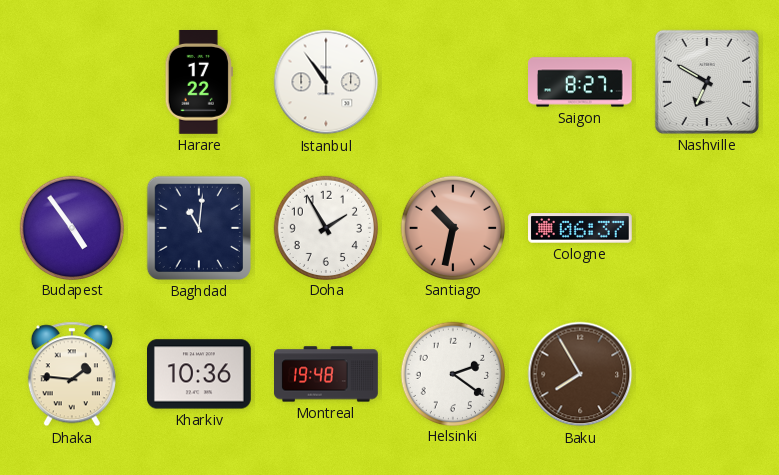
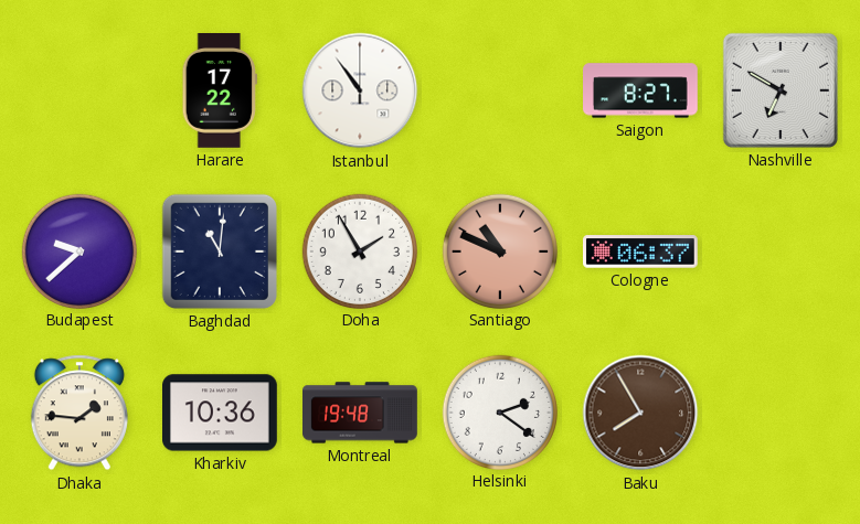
Budapest: 4:54 -> 9:38 (78, 250)
Santiago: 10:32 -> 10:49 (499, 250)
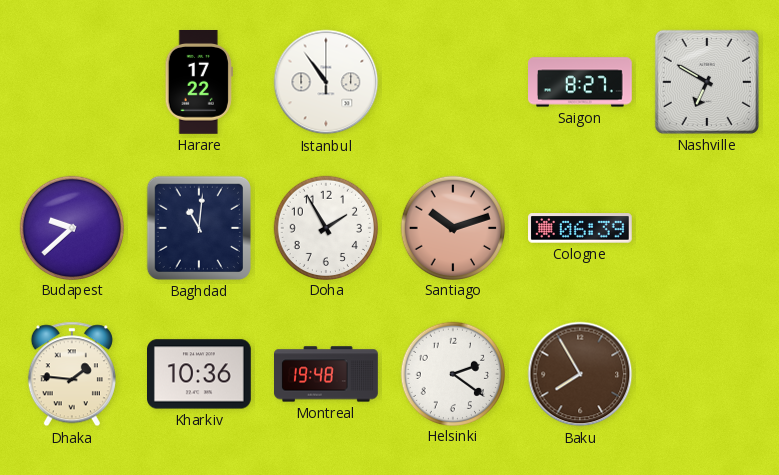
Santiago: 10:49 -> 10:12 (452, 227)
Cologne: 06:37 -> 06:39 (581, 228)
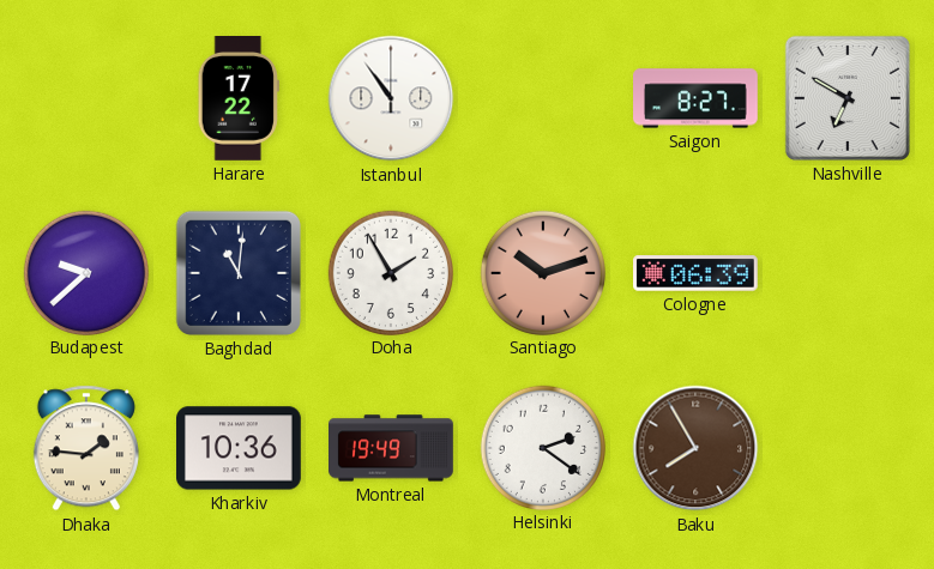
Montreal: 19:48 -> 19:49 (392, 448)
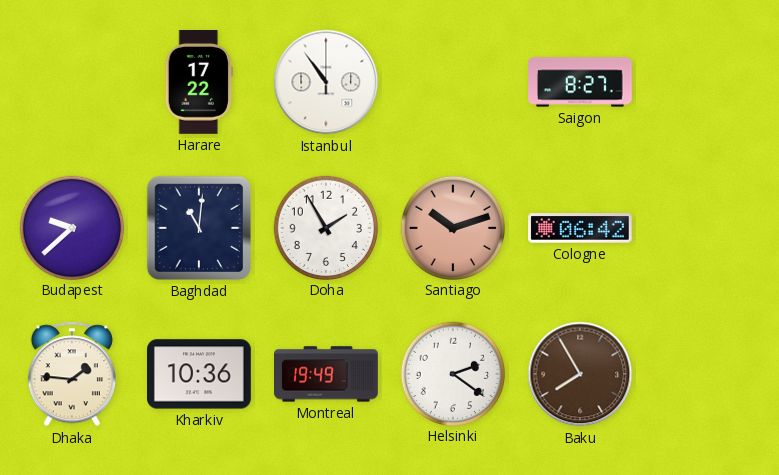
Nashville: 6:50 -> none (848, 98)
Cologne: 06:39 -> 06:42 (581, 228)
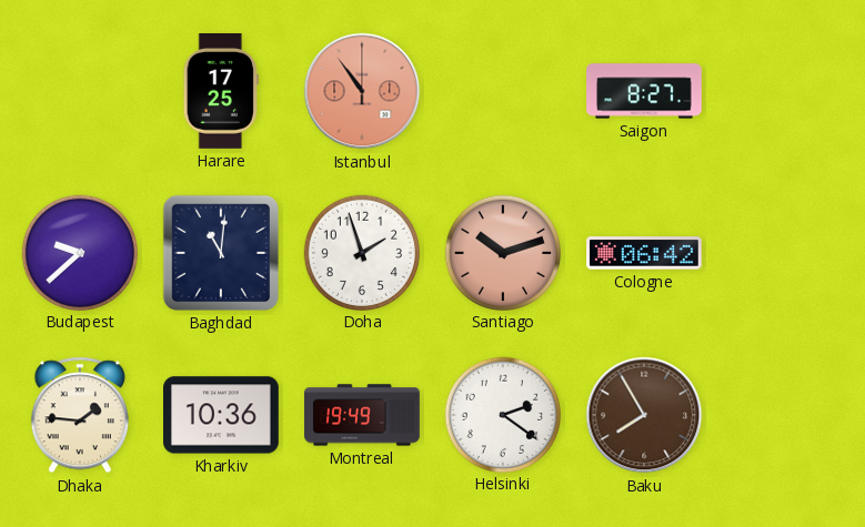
Harare: 17:22 -> 17:25 (221, 92)
Istanbul dial: white -> salmon (362, 91)
Doha: 1:55 -> 1:57 (361, 252)
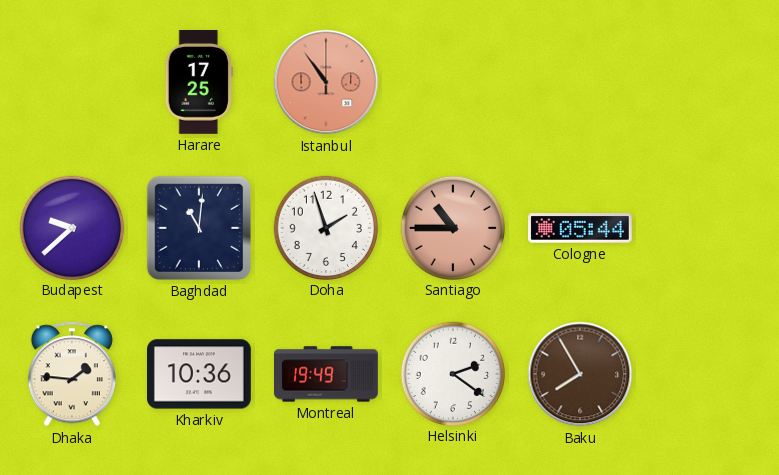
Saigon: 8:27 -> none (645, 91)
Santiago: 10:12 -> 10:45 (452, 227)
Cologne: 06:42 -> 05:44 (581, 228)
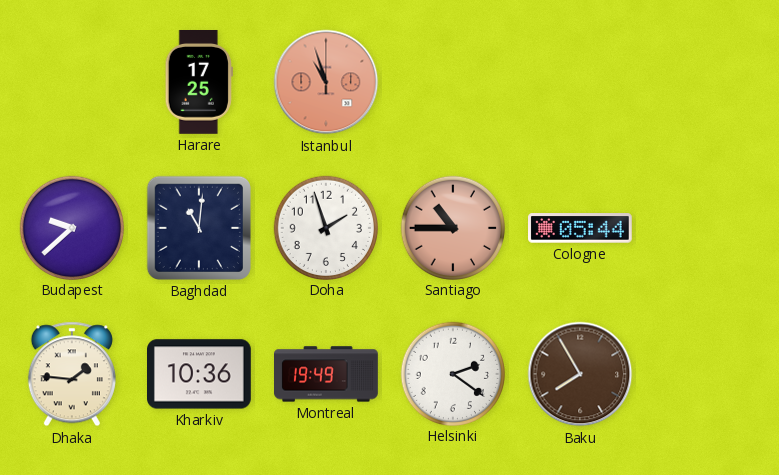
Istanbul: 10:54 -> 10:57 (326, 82)
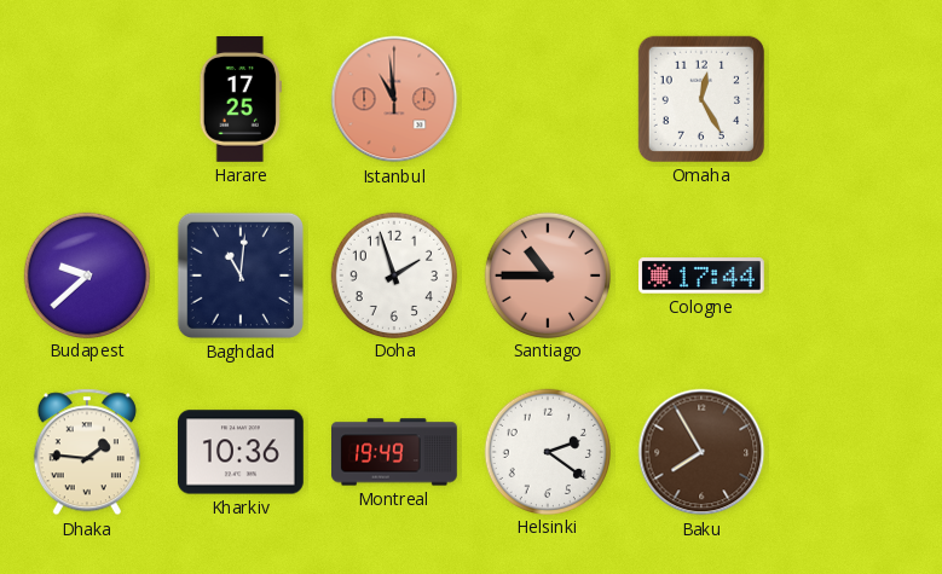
Istanbul: 10:57 -> 10:59 (394, 99)
Omaha: none -> 12:25 (701, 99)
Cologne: 05:44 -> 17:44 (703, 276)
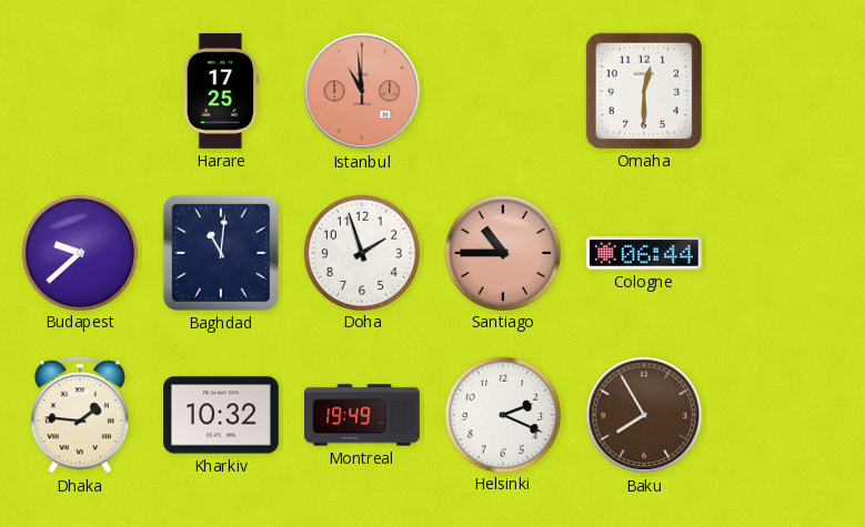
Omaha: 12:25 -> 12:30 (644, 91)
Cologne: 17:44 -> 06:44 (645, 253)
Kharkiv: 10:36 -> 10:32 (222, 415)
Helsinki: 2:21 -> 2:19 (502, 414)
